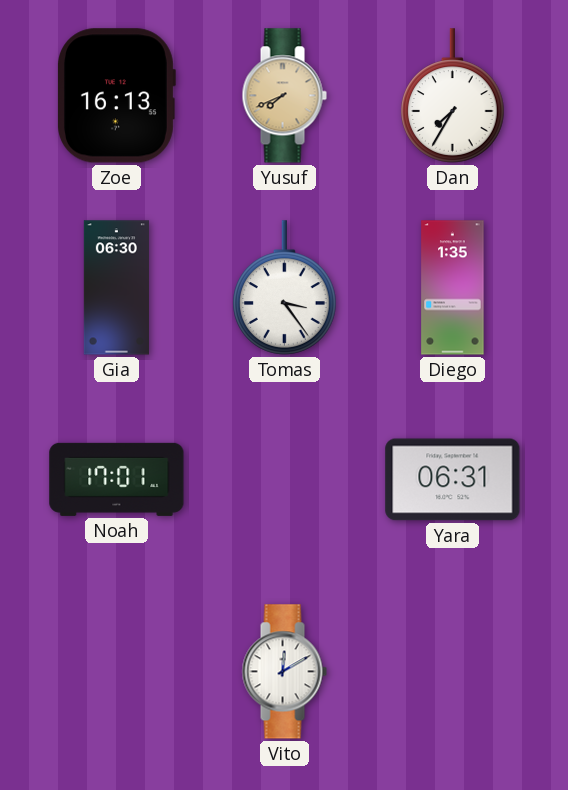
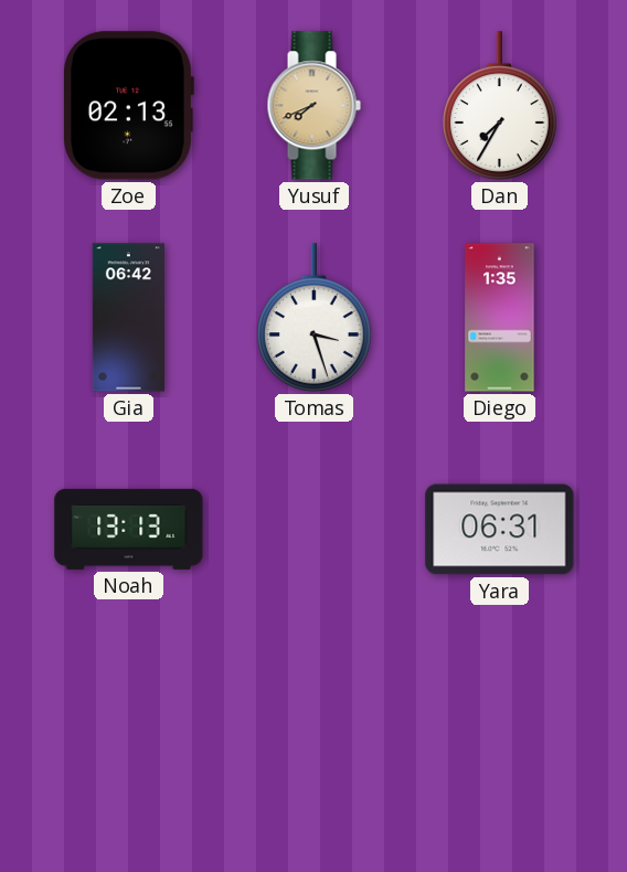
Zoe: 16:13 -> 02:13 (128, 106)
Gia: 06:30 -> 06:42 (128, 318)
Tomas: 3:24 -> 3:27 (315, 318)
Noah: 17:01 -> 13:13 (129, 529)
Vito: 12:10 -> none (284, 672)
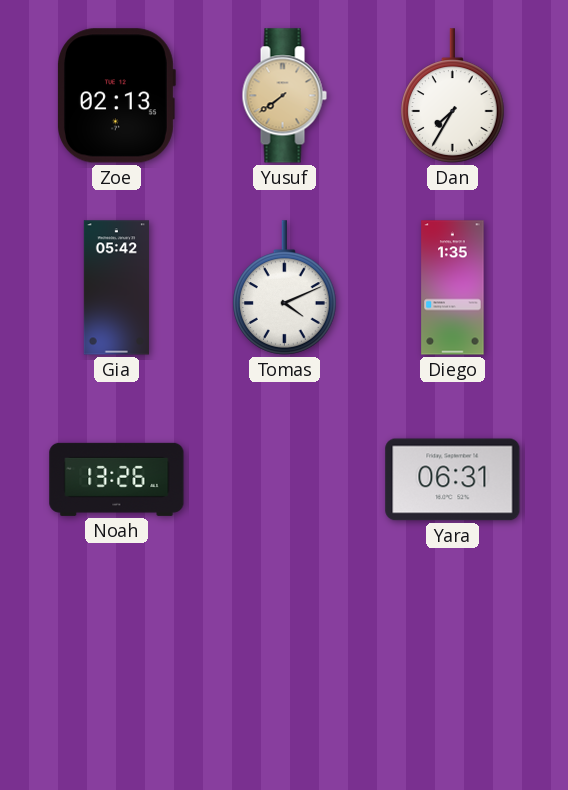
Yusuf: 7:41 -> 7:39 (284, 96)
Gia: 06:42 -> 05:42 (116, 288)
Tomas: 3:27 -> 4:11 (285, 288)
Noah: 13:13 -> 13:26 (117, 479)
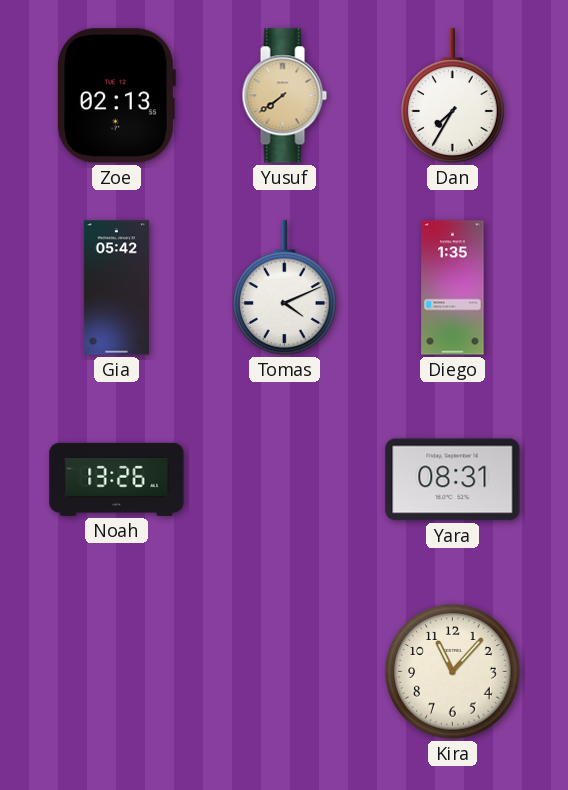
Yara: 06:31 -> 08:31 (453, 480)
Kira: none -> 11:07 (453, 672)
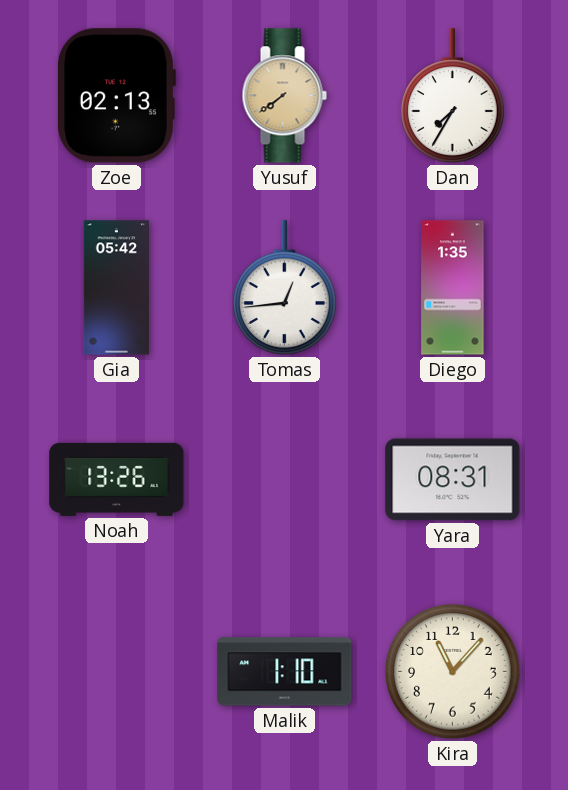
Tomas: 4:11 -> 12:44 (285, 288)
Malik: none -> 1:10 (285, 672)
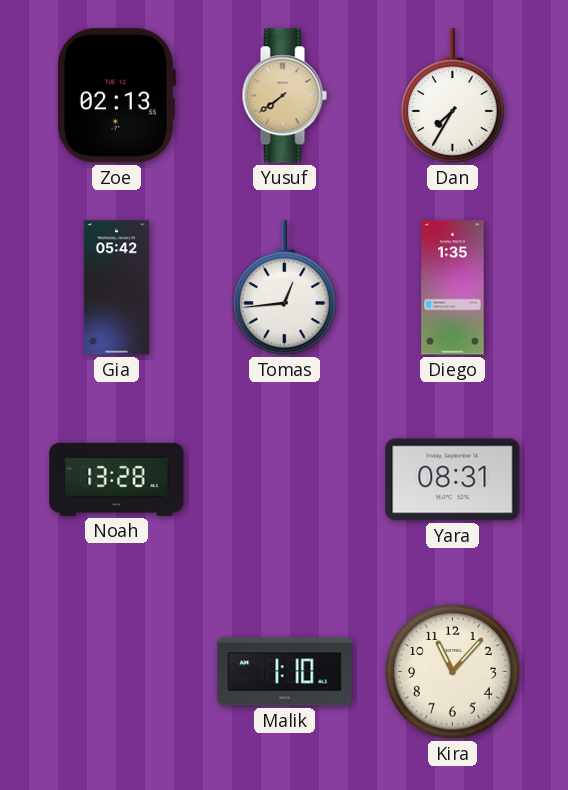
Noah: 13:26 -> 13:28 (117, 479)
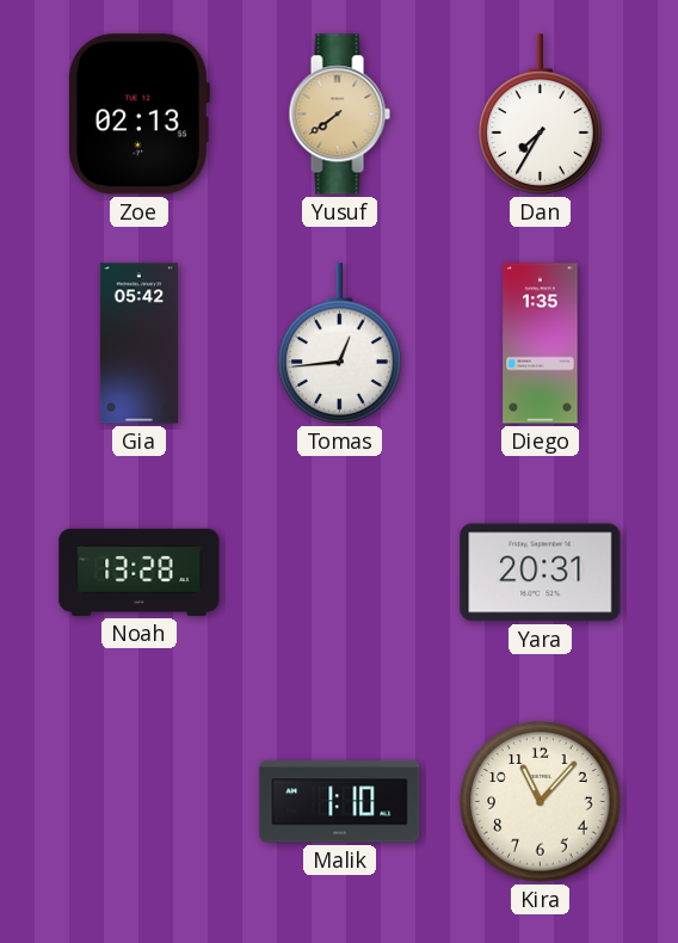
Yara: 08:31 -> 20:31 (541, 573)
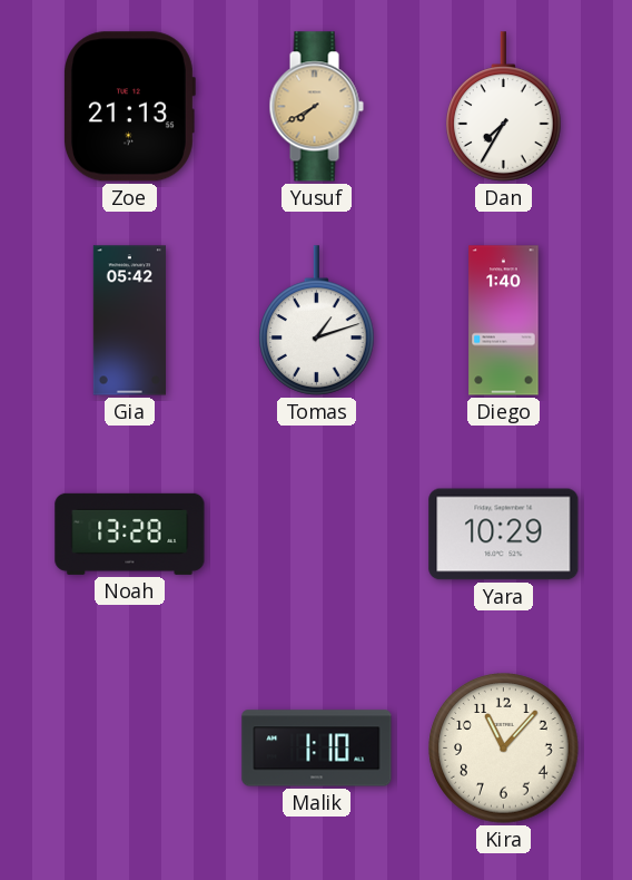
Zoe: 02:13 -> 21:13 (129, 107)
Yusuf: 7:39 -> 7:40 (316, 107)
Tomas: 12:44 -> 1:12 (317, 321)
Diego: 1:35 -> 1:40 (504, 321)
Yara: 20:31 -> 10:29 (504, 535)
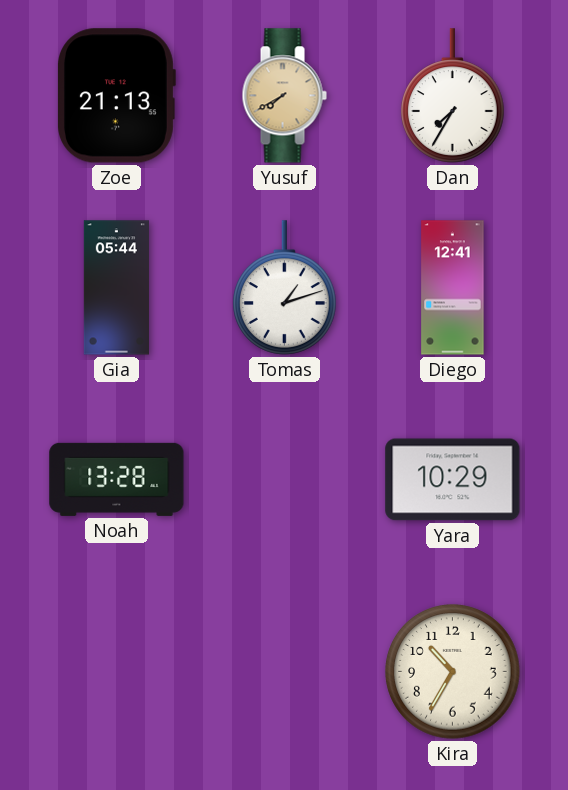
Gia: 05:42 -> 05:44 (116, 288)
Diego: 1:40 -> 12:41 (453, 288)
Malik: 1:10 -> none (317, 749)
Kira: 11:07 -> 10:35 (453, 672)
